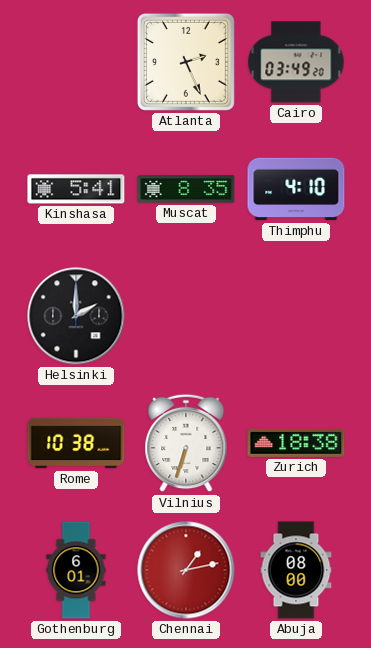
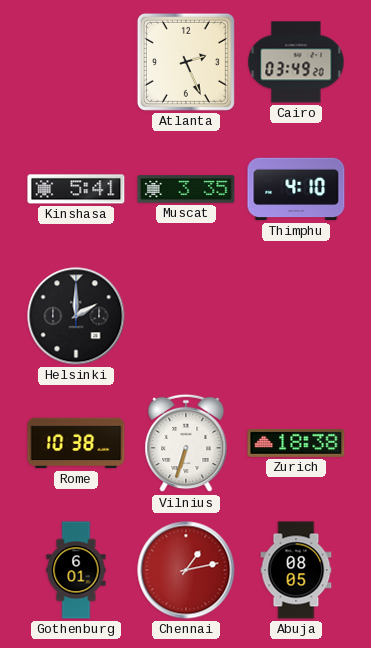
Muscat: 8:35 -> 3:35 (186, 189)
Abuja: 08:00 -> 08:05 (296, 570)
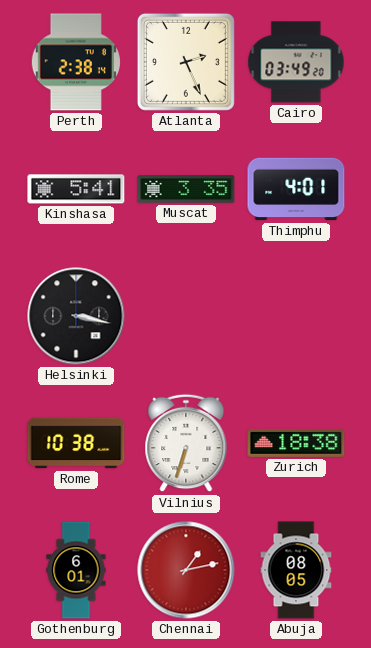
Perth: none -> 2:38 (76, 62)
Thimphu: 4:10 -> 4:01 (296, 189)
Helsinki: 2:00 -> 3:17 (76, 316)
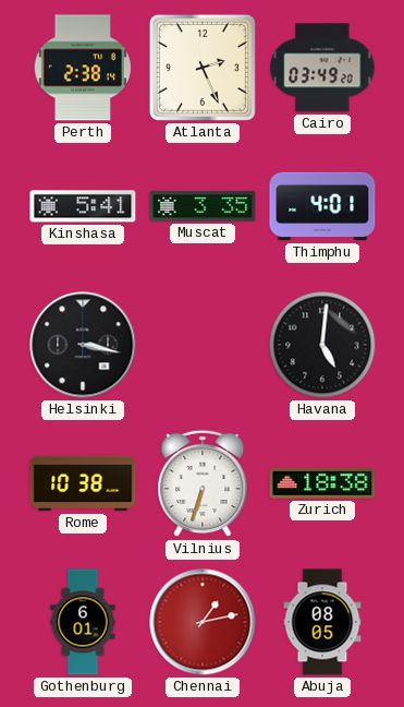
Havana: none -> 5:01 (322, 345)
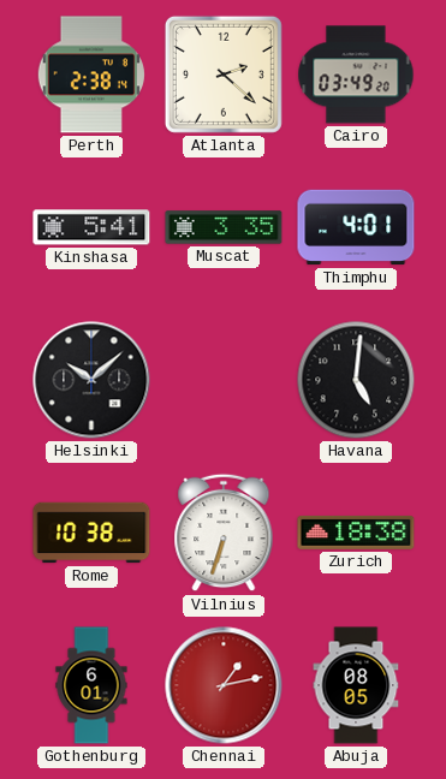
Atlanta: 2:26 -> 2:22 (224, 75)
Helsinki: 3:17 -> 10:08 (91, 380)
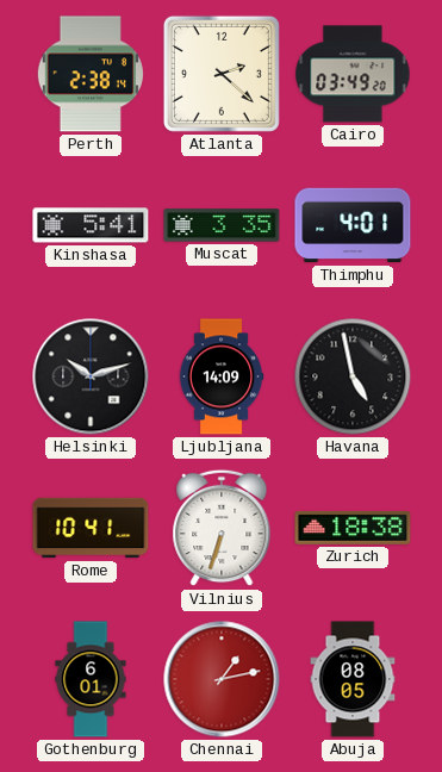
Helsinki: 10:08 -> 10:12 (91, 376)
Ljubljana: none -> 14:09 (222, 376)
Havana: 5:01 -> 4:58 (353, 376)
Rome: 10:38 -> 10:41 (91, 528)
